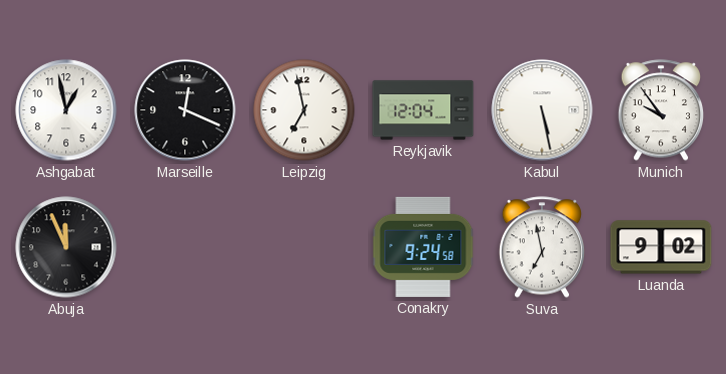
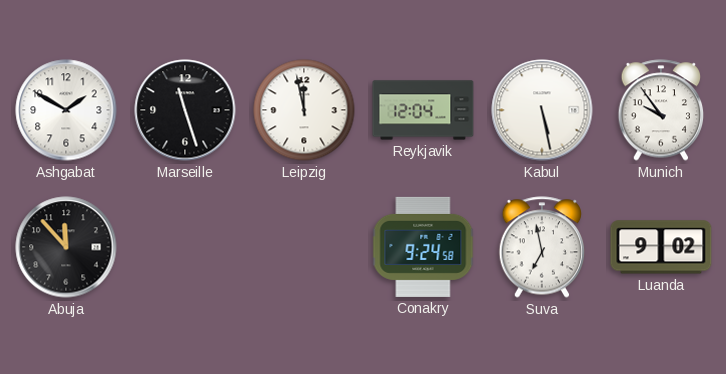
Ashgabat: 12:58 -> 1:50 (66, 110)
Marseille: 12:19 -> 11:27 (185, 110)
Leipzig: 6:58 -> 11:58 (304, 110)
Abuja: 11:56 -> 11:53 (66, 247)
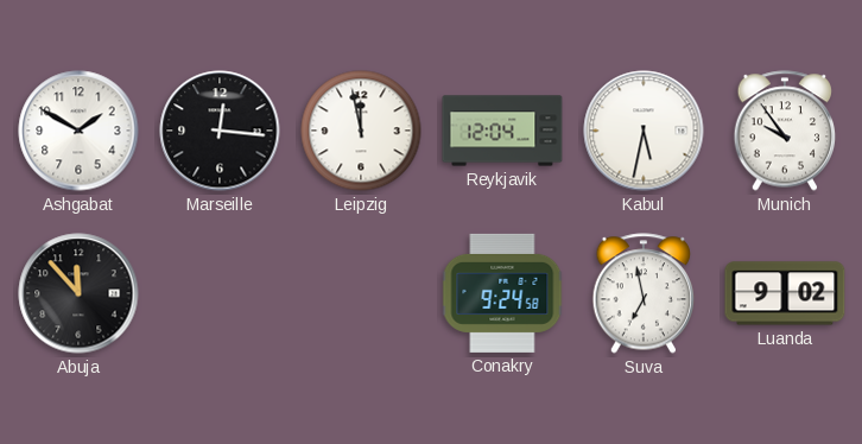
Marseille: 11:27 -> 12:16 (220, 131)
Kabul: 5:28 -> 5:32 (644, 131)
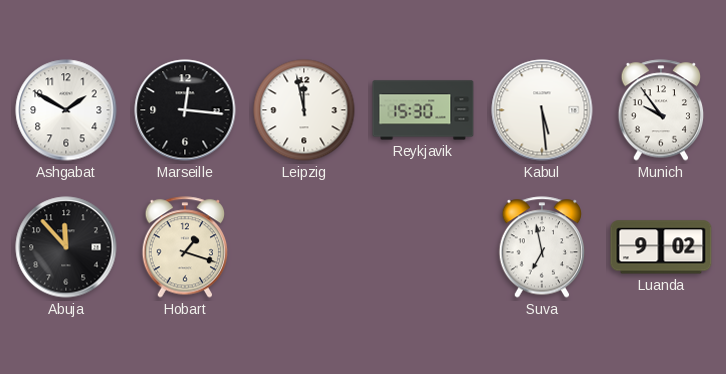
Reykjavik: 12:04 -> 15:30 (423, 110)
Kabul: 5:32 -> 5:29 (542, 110)
Hobart: none -> 1:18 (185, 247)
Conakry: 9:24 -> none (502, 293)
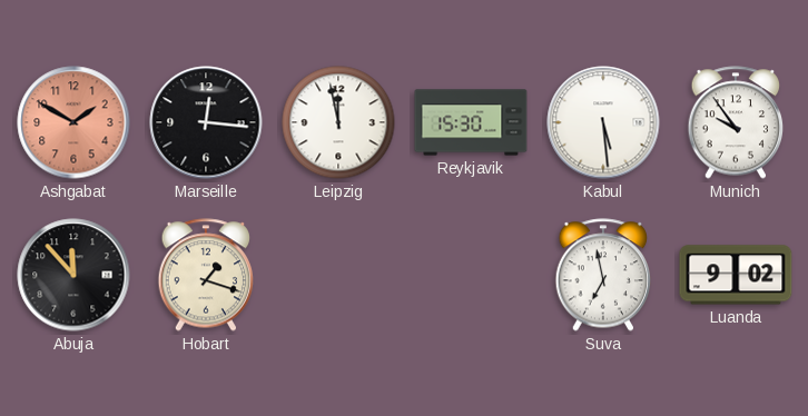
Ashgabat dial: white -> salmon (73, 122)
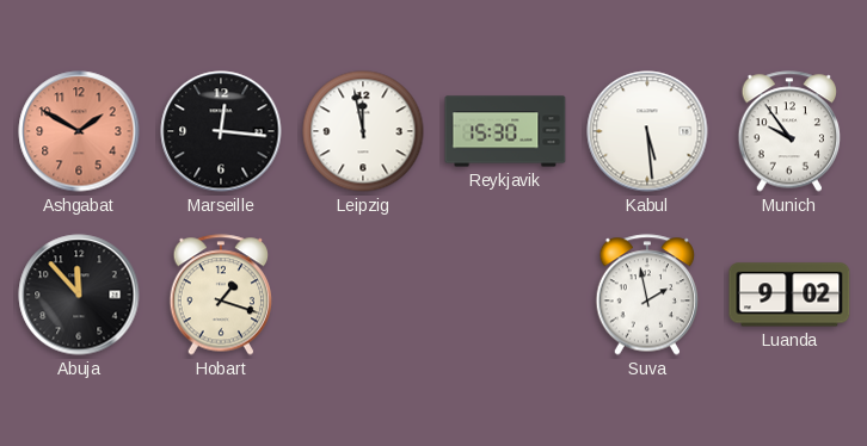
Suva: 6:58 -> 1:58 (647, 295)
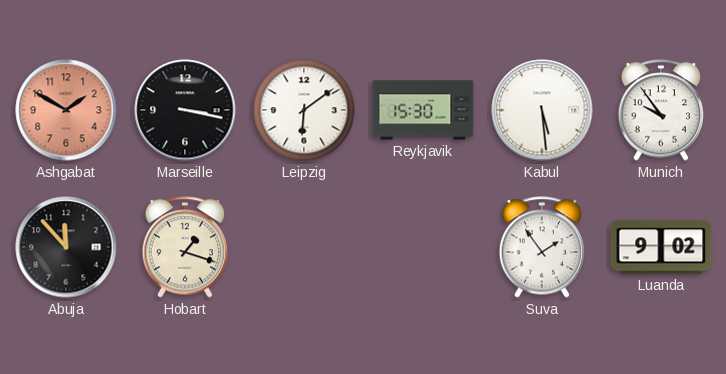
Marseille: 12:16 -> 3:17 (185, 110)
Leipzig: 11:58 -> 6:09 (304, 110)
Suva: 1:58 -> 1:54 (542, 247)
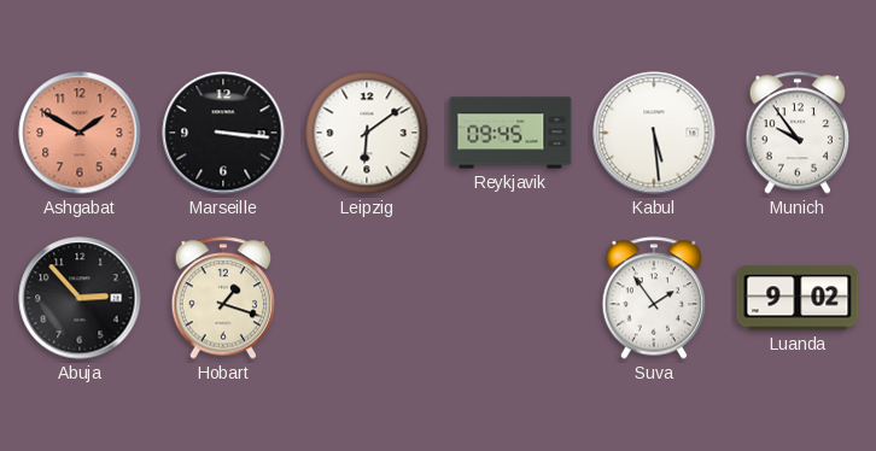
Marseille: 3:17 -> 3:16 (223, 133)
Reykjavik: 15:30 -> 09:45 (510, 133)
Abuja: 11:53 -> 2:53 (80, 298)
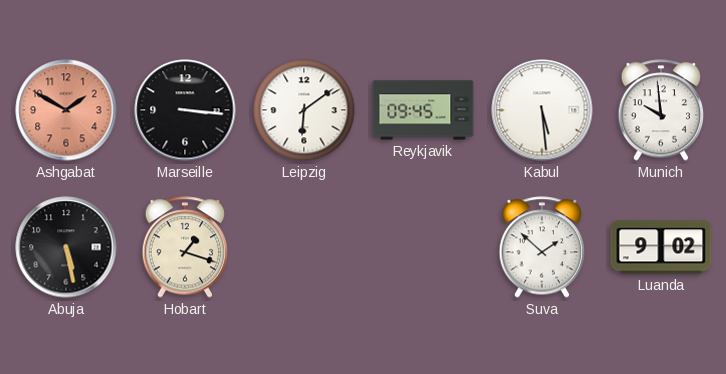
Munich: 9:54 -> 9:59 (661, 110)
Abuja: 2:53 -> 5:28 (66, 247)
Suva: 1:54 -> 1:52 (542, 247)
